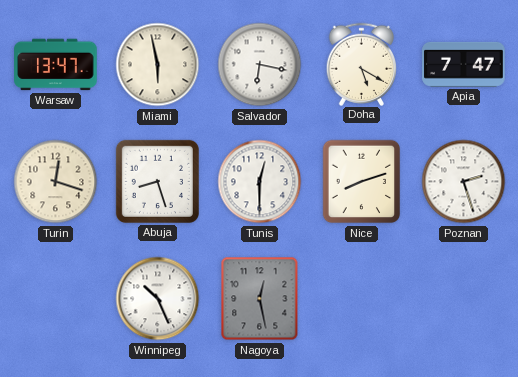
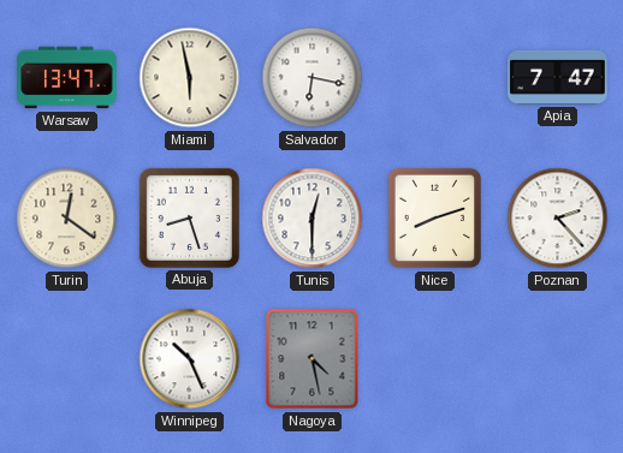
Doha: 5:20 -> none (362, 64)
Turin: 12:18 -> 12:21 (67, 219)
Poznan: 2:27 -> 2:23 (558, 219)
Nagoya: 12:28 -> 4:28 (313, 359)
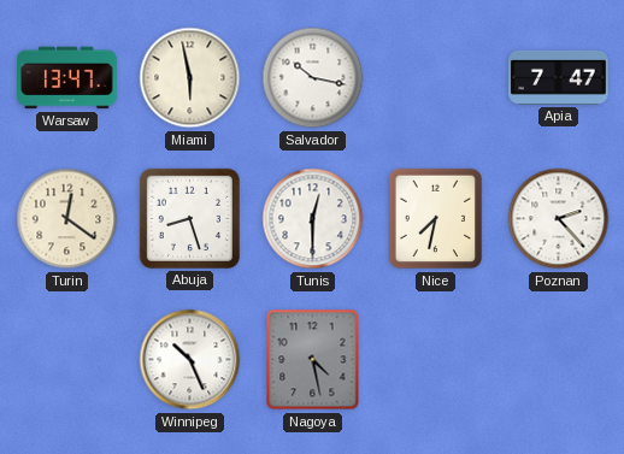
Salvador: 6:17 -> 10:17 (313, 78)
Nice: 8:12 -> 7:32 (436, 219)
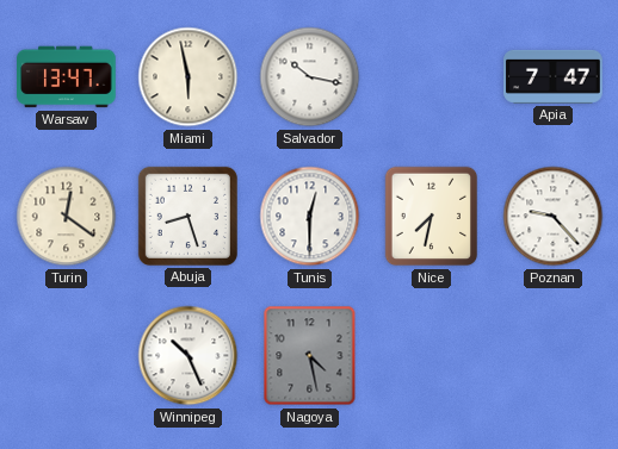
Poznan: 2:23 -> 9:23 (554, 217)
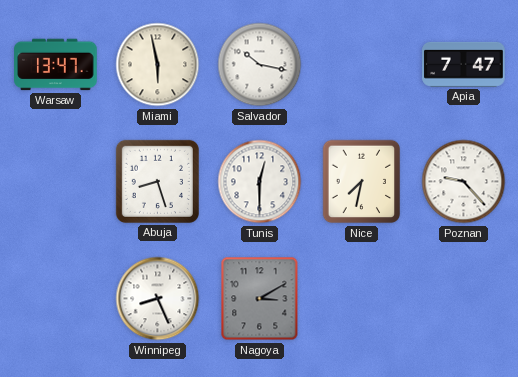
Turin: 12:21 -> none (67, 217)
Winnipeg: 10:26 -> 8:26 (158, 299)
Nagoya: 4:28 -> 3:10 (260, 299)
